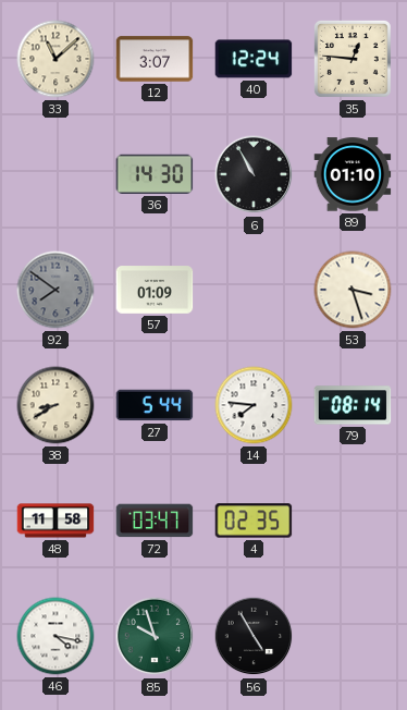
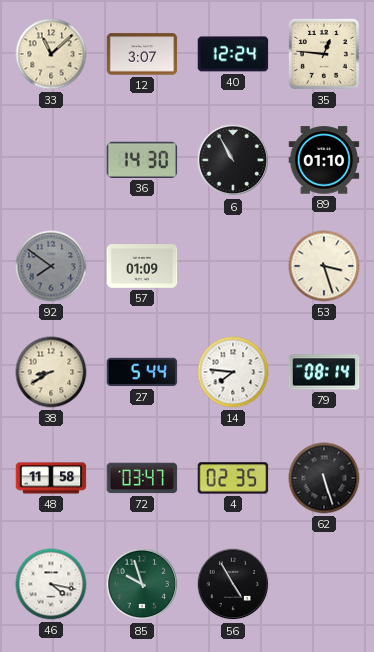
62: none -> 5:27 (324, 478)
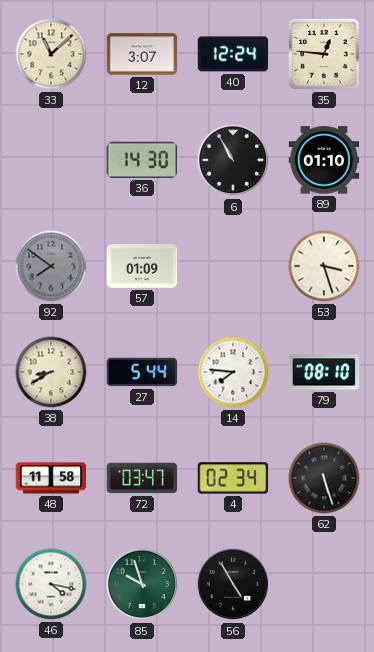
79: 08:14 -> 08:10 (324, 372)
4: 02:35 -> 02:34 (233, 478)
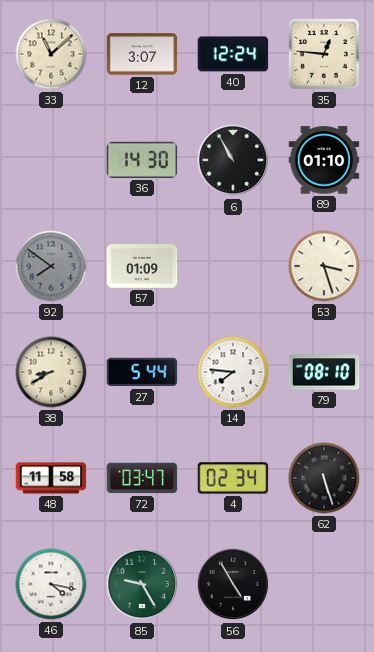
85: 9:57 -> 9:25 (142, 584)
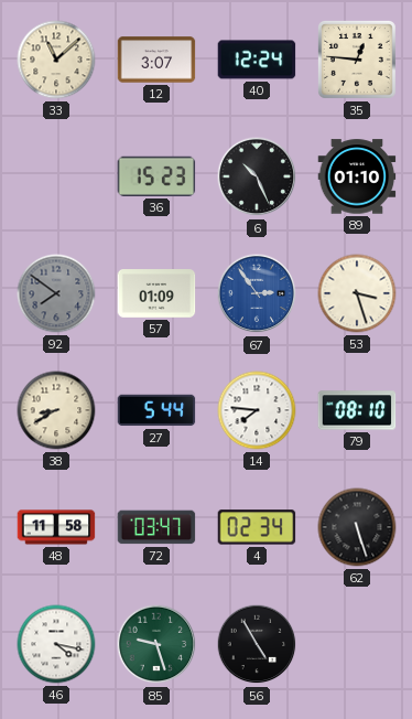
36: 14:30 -> 15:23 (156, 176)
6: 10:55 -> 10:26 (257, 176)
67: none -> 2:54 (257, 293)
85: 9:25 -> 9:27 (156, 644)
